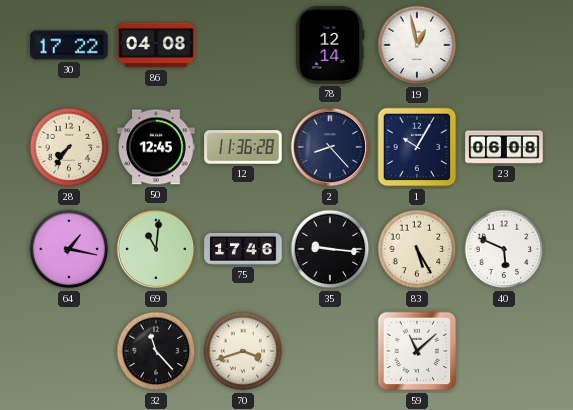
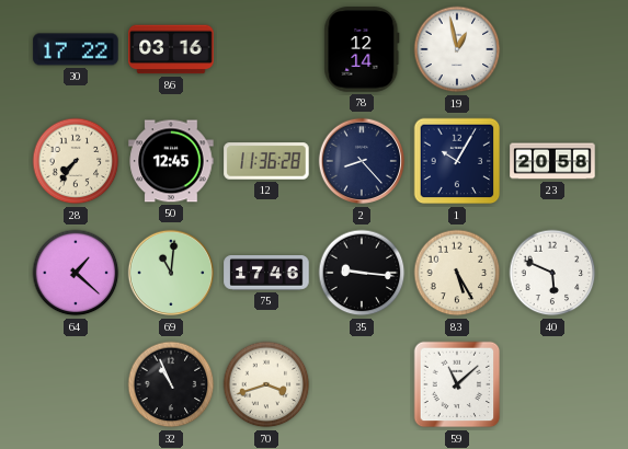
86: 04:08 -> 03:16 (171, 49)
23: 06:08 -> 20:58 (552, 161)
64: 1:17 -> 1:22 (76, 273)
32: 11:23 -> 10:56 (171, 384)
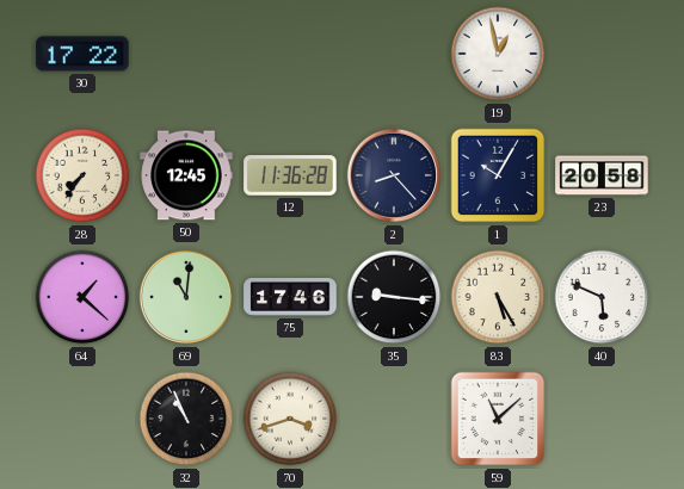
86: 03:16 -> none (171, 49)
78: 12:14 -> none (362, 49)
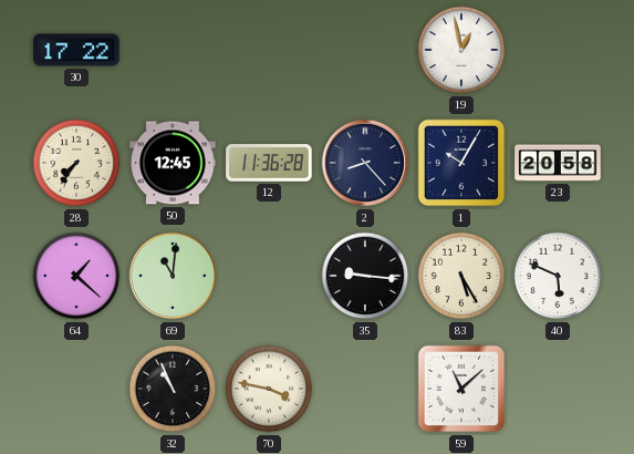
75: 17:46 -> none (290, 298)
70: 3:42 -> 3:47 (269, 389)
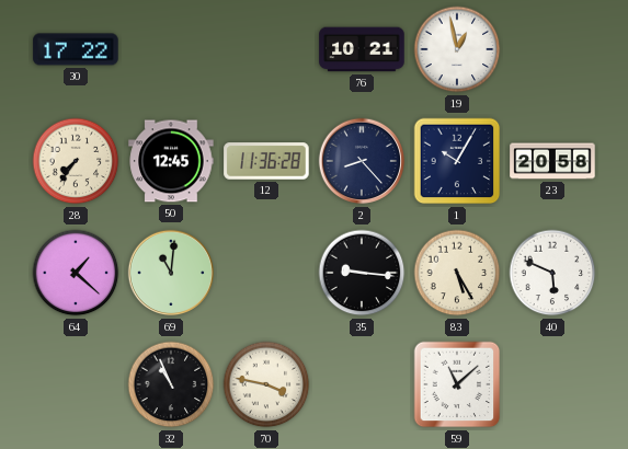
76: none -> 10:21 (362, 49)
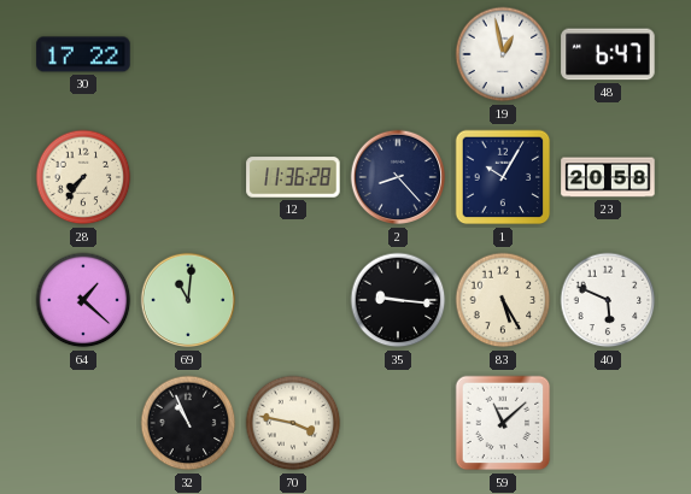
76: 10:21 -> none (362, 49)
48: none -> 6:47 (608, 54)
50: 12:45 -> none (171, 161)
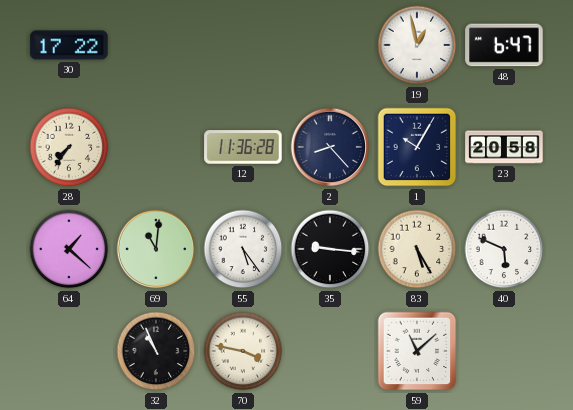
55: none -> 5:24 (243, 249)
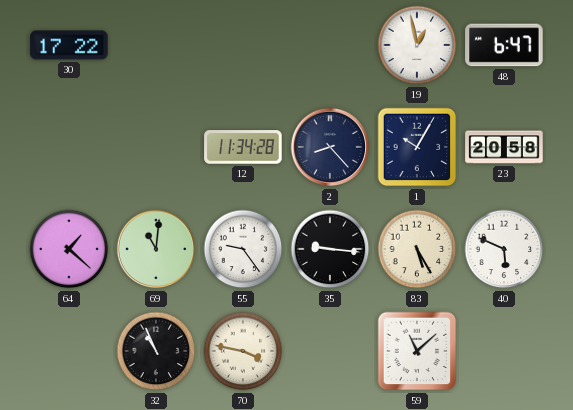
28: 7:36 -> none (69, 147)
12: 11:36 -> 11:34 (243, 147)
55: 5:24 -> 9:24 (243, 249)
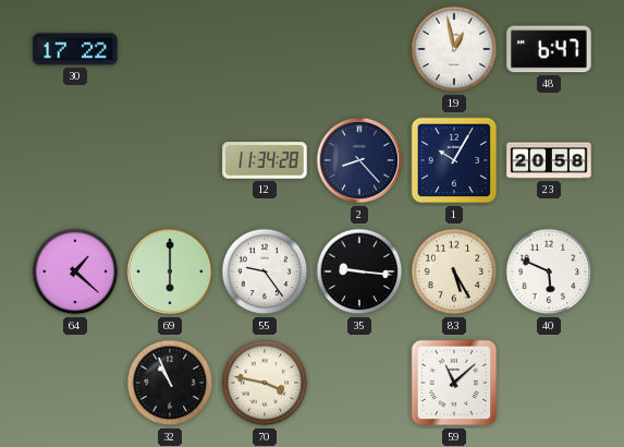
69: 11:01 -> 6:00 (170, 271)
